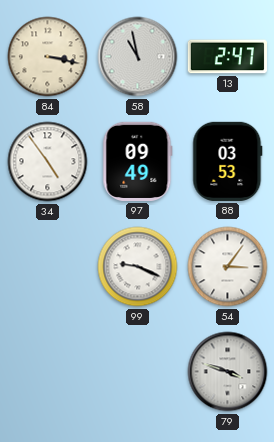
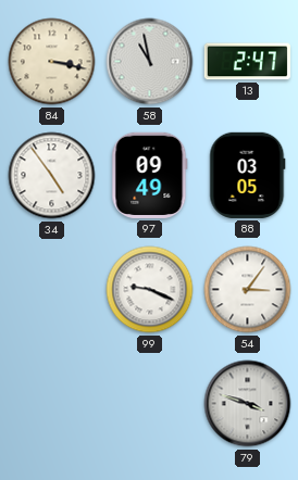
88: 03:53 -> 03:05 (248, 175)
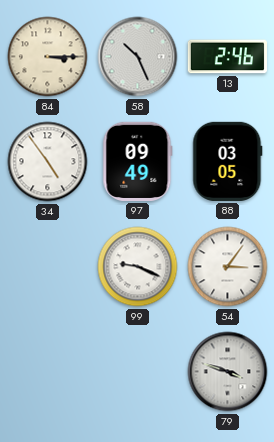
84: 3:17 -> 3:15 (48, 57)
58: 10:58 -> 10:26 (138, 57)
13: 2:47 -> 2:46 (227, 57)
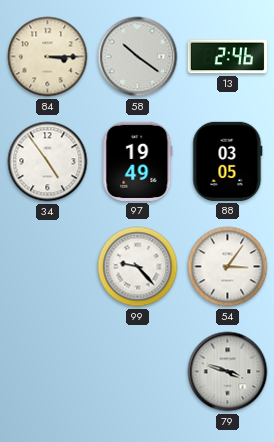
58: 10:26 -> 10:21 (138, 57)
97: 09:49 -> 19:49 (138, 161)
99: 9:19 -> 9:23 (138, 267)
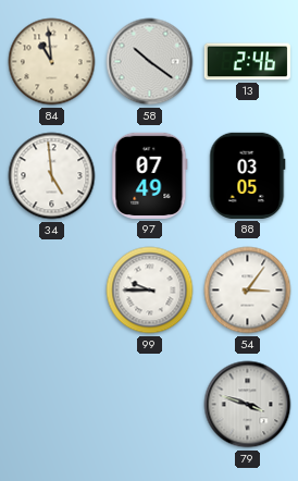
84: 3:15 -> 10:59 (52, 62)
34: 4:54 -> 4:59 (52, 176)
97: 19:49 -> 07:49 (150, 175)
99: 9:23 -> 9:45 (150, 291)
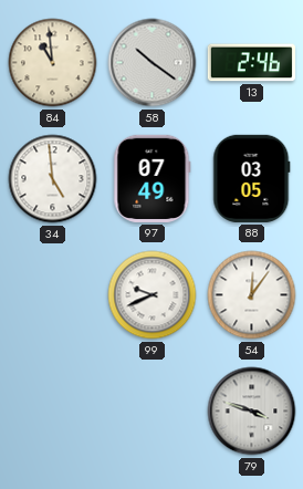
99: 9:45 -> 9:41 (153, 295)
54: 3:06 -> 12:06 (252, 295)
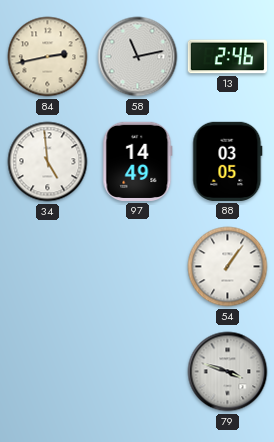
84: 10:59 -> 2:43 (48, 57)
58: 10:21 -> 11:13 (138, 57)
97: 07:49 -> 14:49 (138, 161)
99: 9:41 -> none (153, 295)
54: 12:06 -> 1:06 (228, 267)
